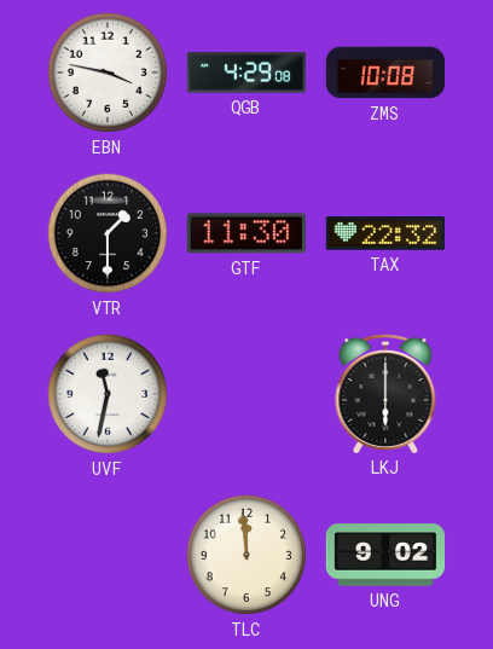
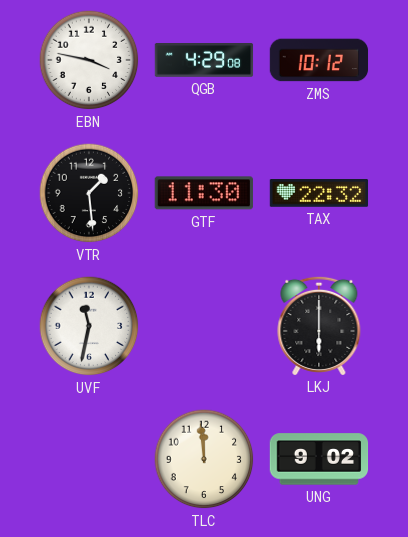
ZMS: 10:08 -> 10:12 (319, 60)
VTR: 1:30 -> 1:29 (89, 193)
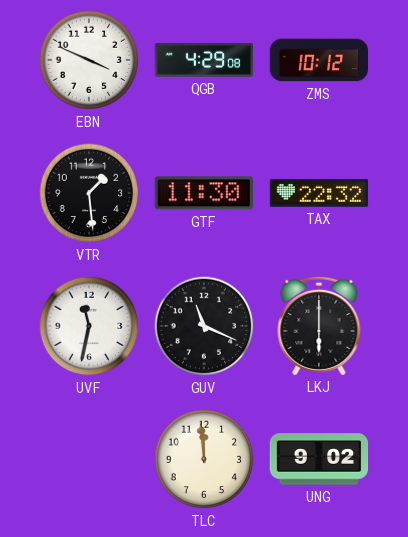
EBN: 3:47 -> 3:49 (89, 60)
GUV: none -> 11:19 (204, 326)
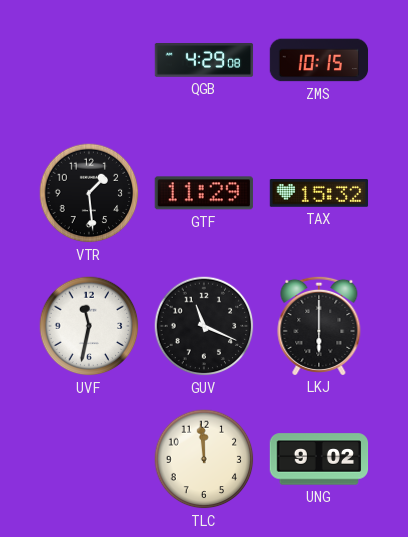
EBN: 3:49 -> none (89, 60)
ZMS: 10:12 -> 10:15 (319, 60)
GTF: 11:30 -> 11:29 (204, 193)
TAX: 22:32 -> 15:32 (319, 193)
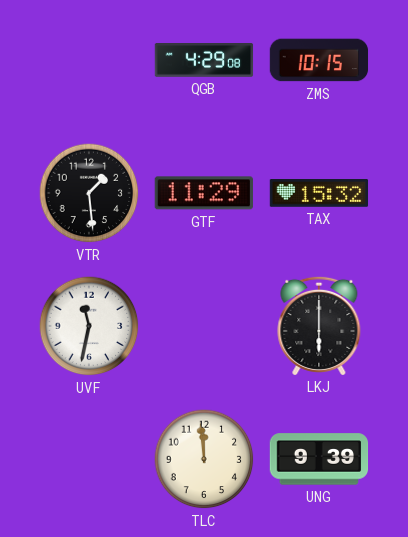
GUV: 11:19 -> none (204, 326)
UNG: 9:02 -> 9:39 (319, 459)
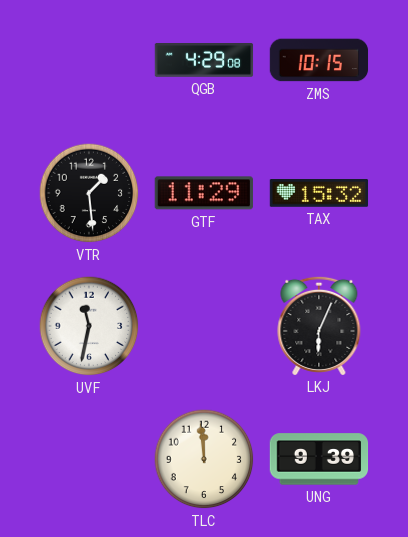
LKJ: 6:00 -> 6:04 (319, 325)
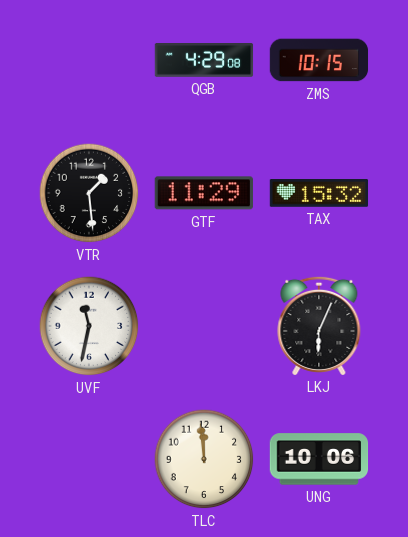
UNG: 9:39 -> 10:06 (319, 459)
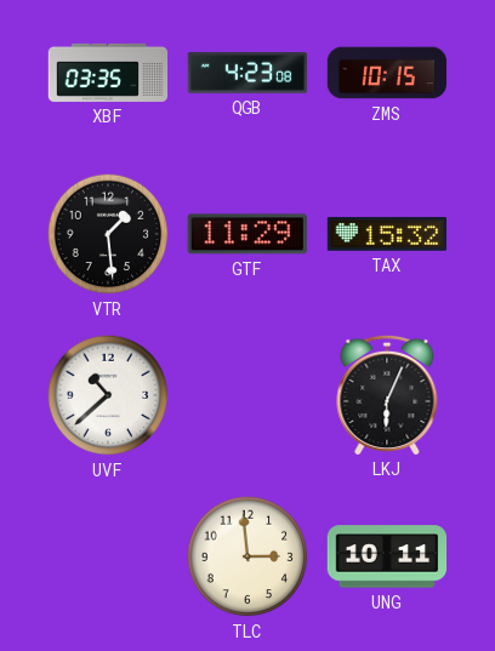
XBF: none -> 03:35 (108, 73)
QGB: 4:29 -> 4:23 (247, 74)
UVF: 11:32 -> 10:38 (108, 395)
TLC: 11:59 -> 2:59 (247, 556)
UNG: 10:06 -> 10:11 (387, 556)
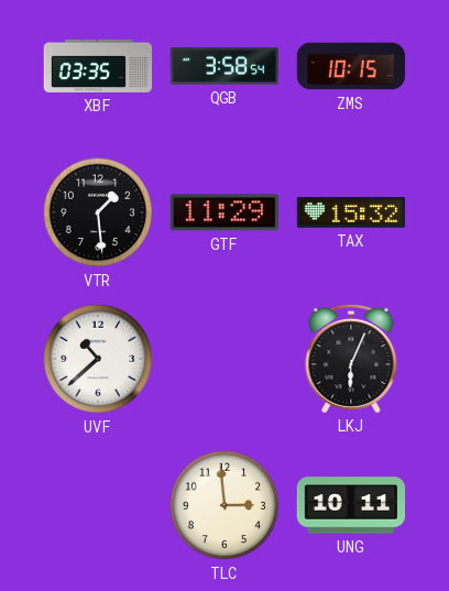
QGB: 4:23 -> 3:58 (225, 67)
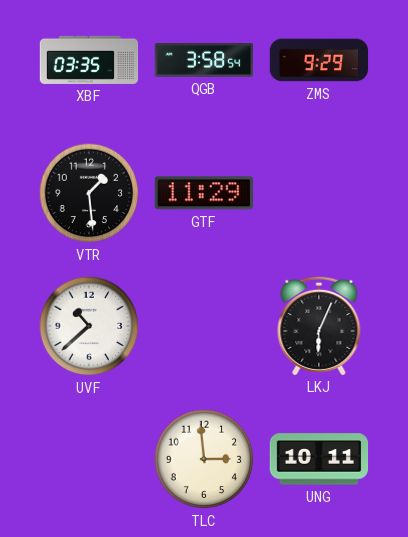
ZMS: 10:15 -> 9:29 (319, 60)
TAX: 15:32 -> none (351, 212)
